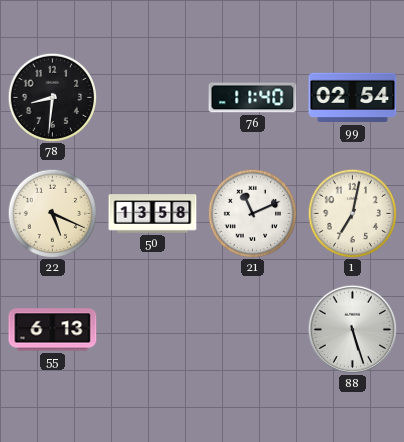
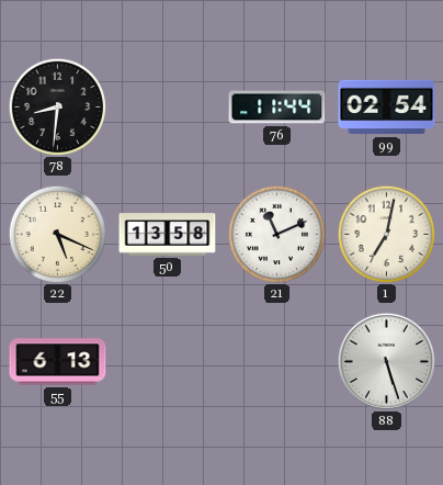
76: 11:40 -> 11:44 (277, 108)
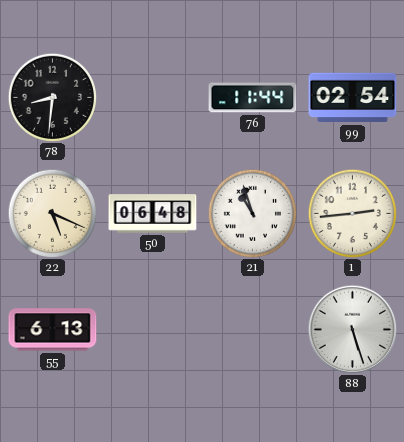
50: 13:58 -> 06:48 (153, 214)
21: 11:11 -> 10:57 (252, 213)
1: 7:02 -> 2:44 (352, 213)
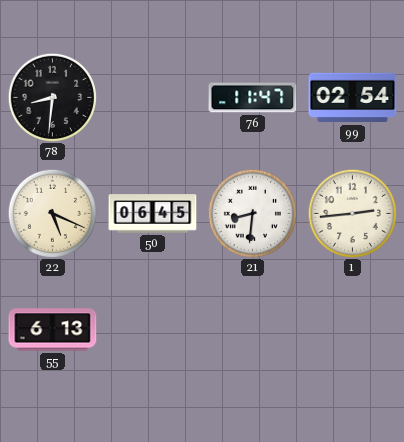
76: 11:44 -> 11:47 (253, 98)
50: 06:48 -> 06:45 (153, 214)
21: 10:57 -> 8:31 (252, 213)
88: 5:27 -> none (352, 329)
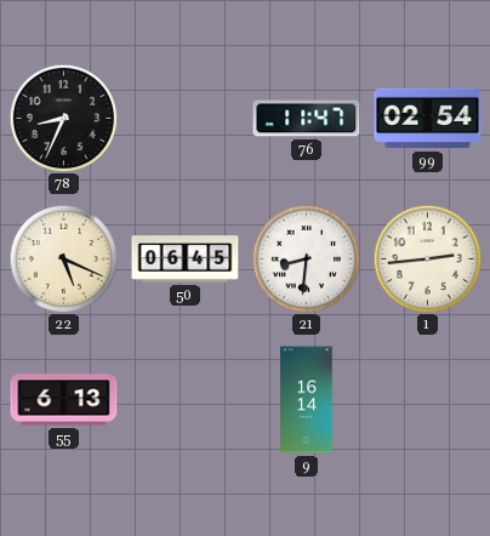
78: 8:31 -> 8:34 (63, 118)
9: none -> 16:14 (307, 400)
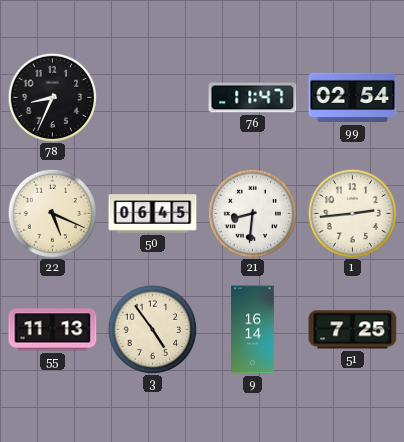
55: 6:13 -> 11:13 (53, 330)
3: none -> 4:54 (152, 329)
51: none -> 7:25 (353, 330)
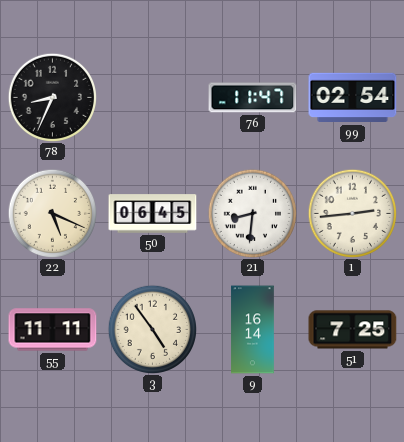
55: 11:13 -> 11:11 (53, 330)
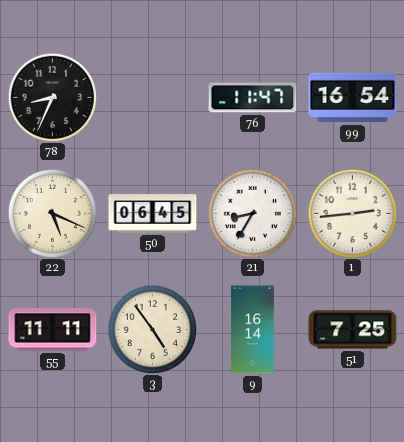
99: 02:54 -> 16:54 (353, 98)
21: 8:31 -> 8:35 (252, 213)
